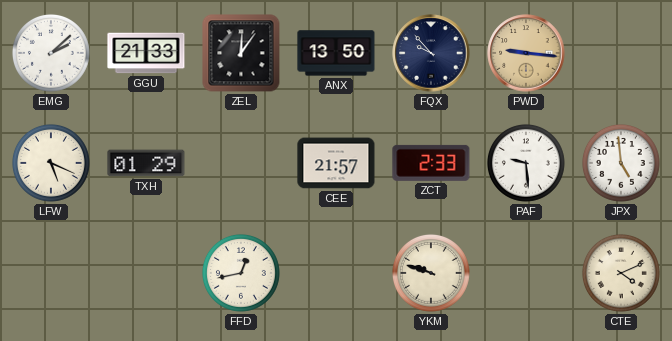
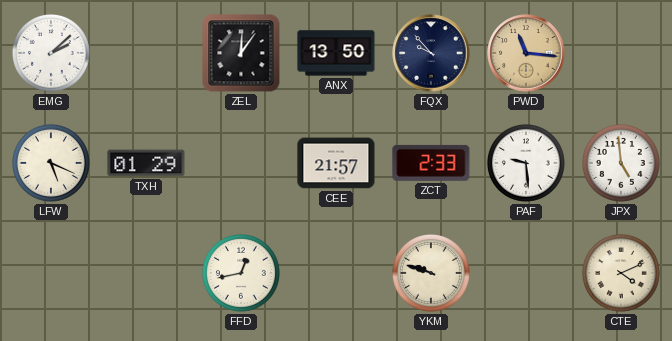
GGU: 21:33 -> none (146, 53)
PWD: 9:16 -> 11:16 (526, 53)
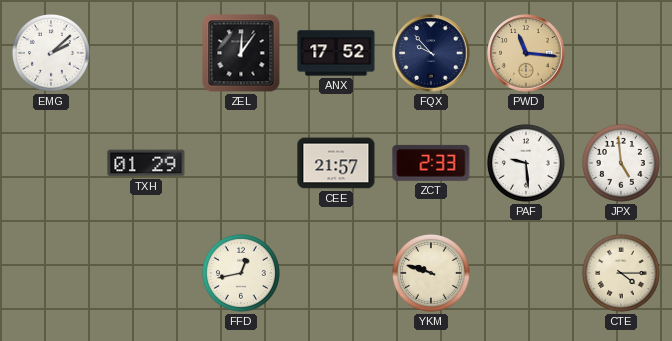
ANX: 13:50 -> 17:52 (336, 53)
LFW: 5:19 -> none (51, 163)
CTE: 4:11 -> 4:15 (621, 273)
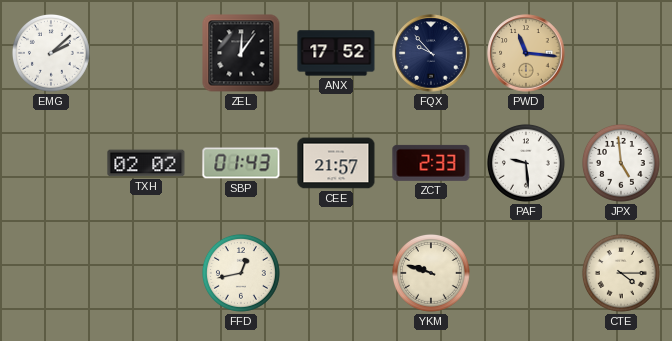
TXH: 01:29 -> 02:02 (146, 163)
SBP: none -> 01:43 (241, 163)
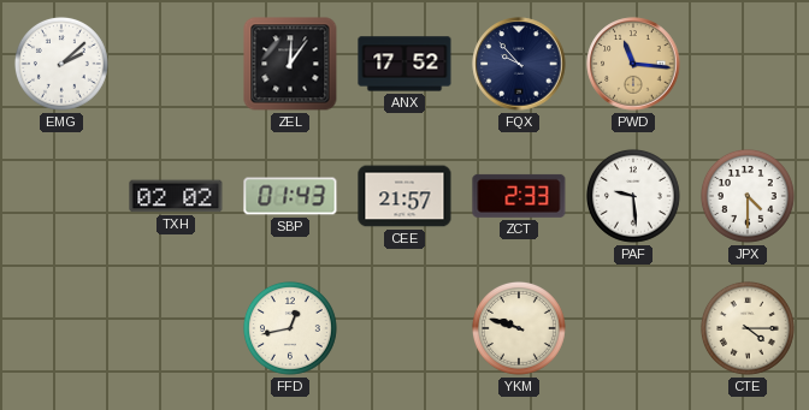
JPX: 4:59 -> 4:30 (748, 196)
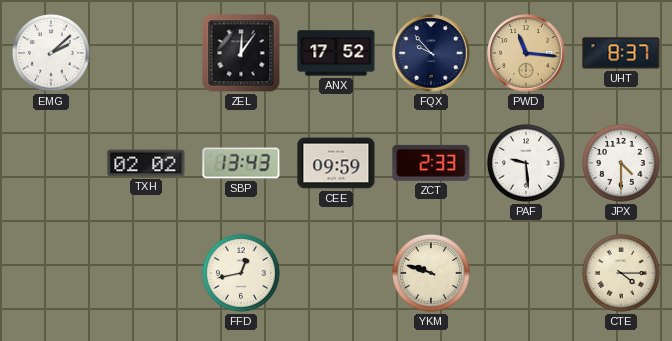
UHT: none -> 8:37 (621, 53)
SBP: 01:43 -> 13:43 (241, 163)
CEE: 21:57 -> 09:59 (336, 163)
